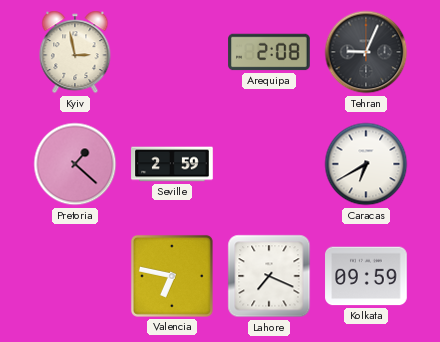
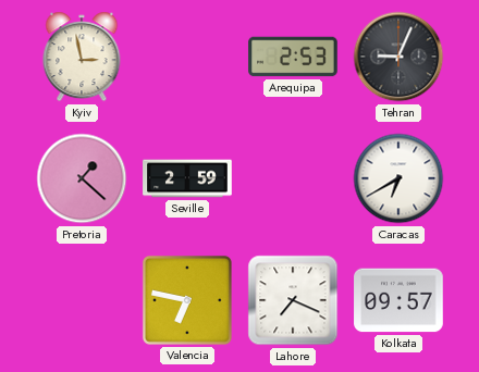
Arequipa: 2:08 -> 2:53 (293, 57)
Kolkata: 09:59 -> 09:57 (398, 300)
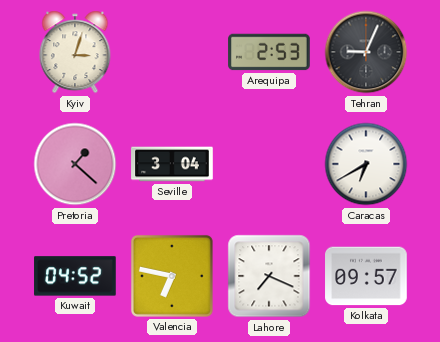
Kyiv: 2:58 -> 3:03 (75, 52)
Seville: 2:59 -> 3:04 (172, 164)
Kuwait: none -> 04:52 (75, 276)
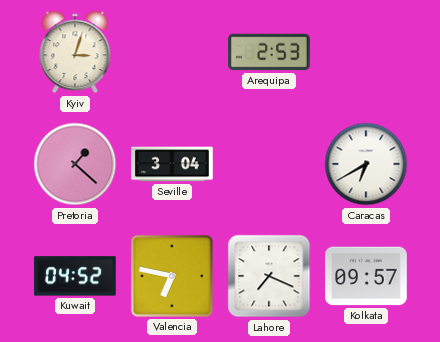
Tehran: 9:04 -> none (366, 52)
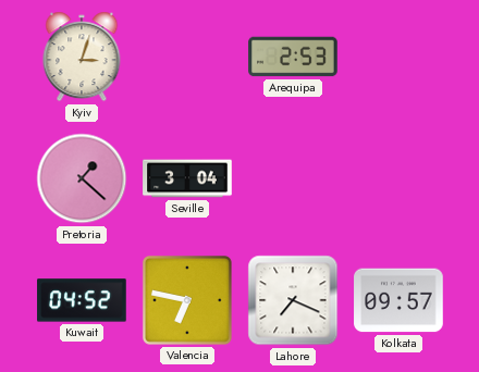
Caracas: 6:40 -> none (366, 164)
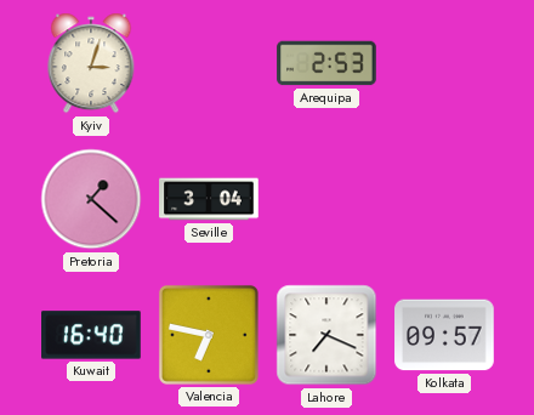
Kuwait: 04:52 -> 16:40 (91, 335)
